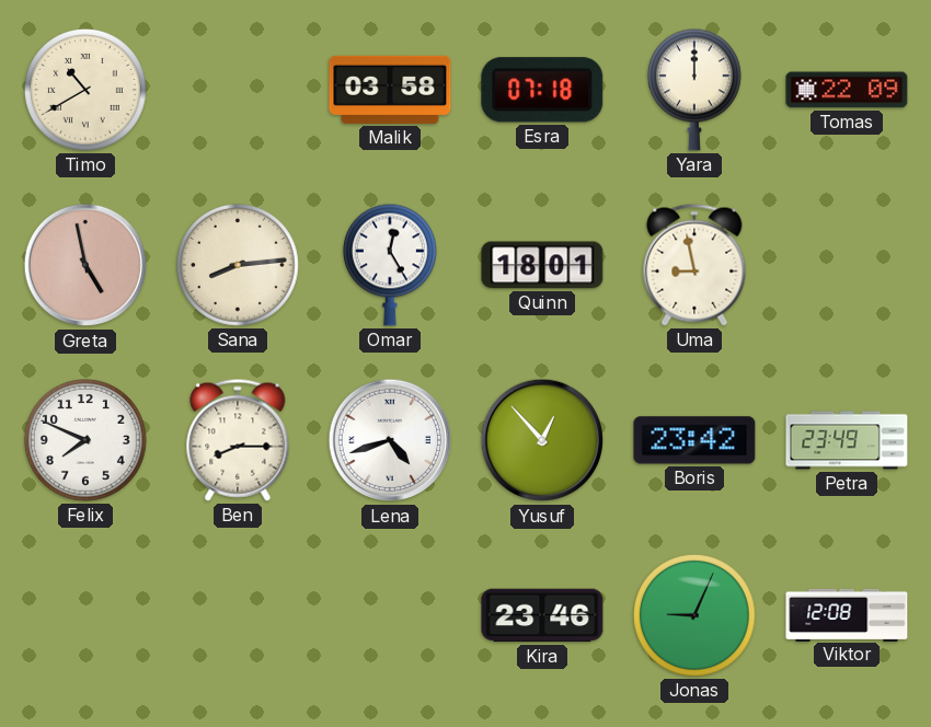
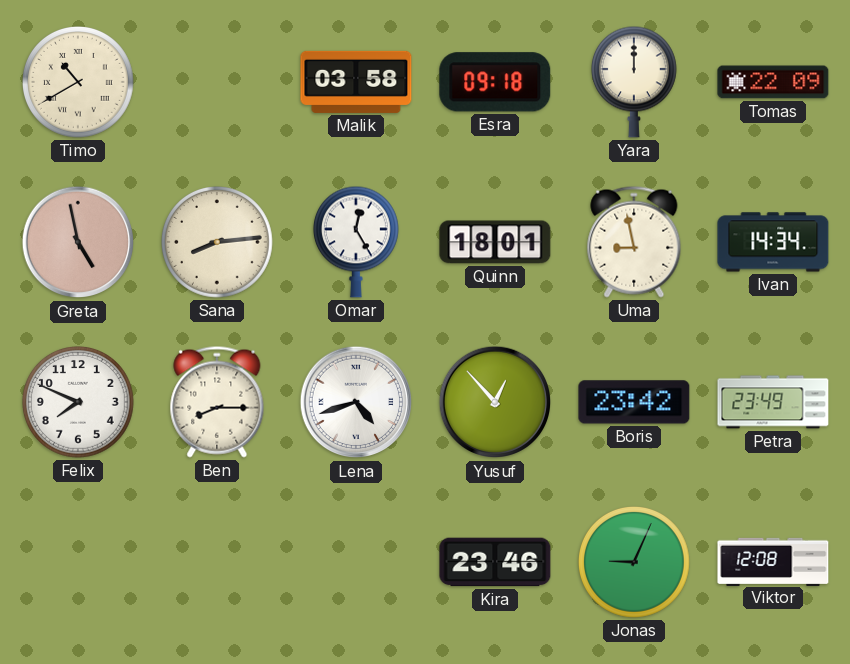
Esra: 07:18 -> 09:18 (495, 82)
Ivan: none -> 14:34 (773, 242)
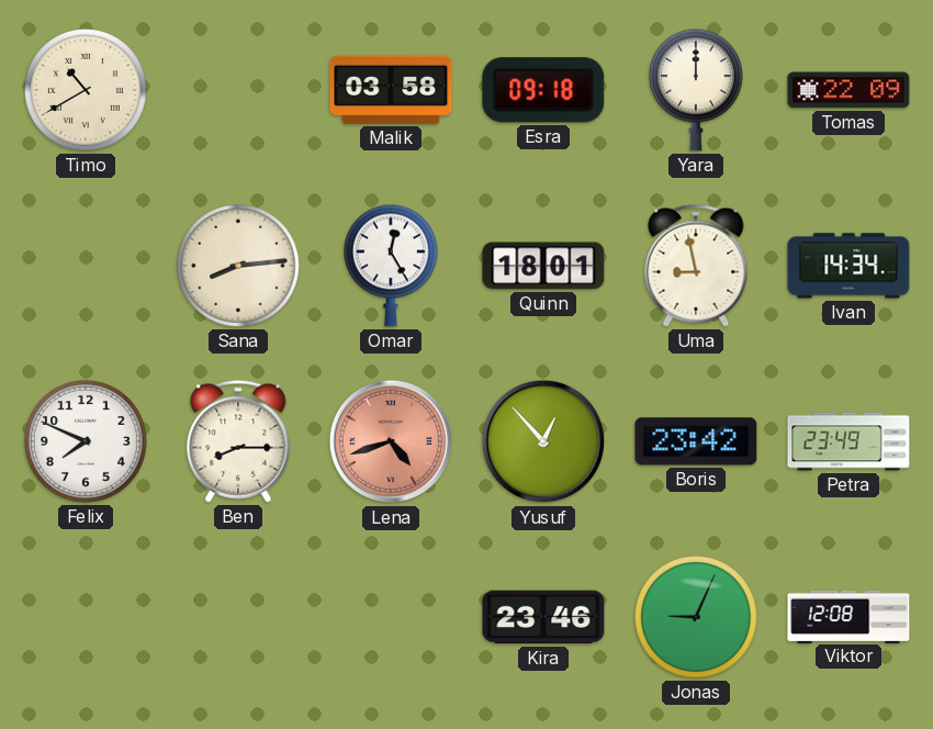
Greta: 4:58 -> none (78, 242)
Lena dial: white -> salmon (391, 441)
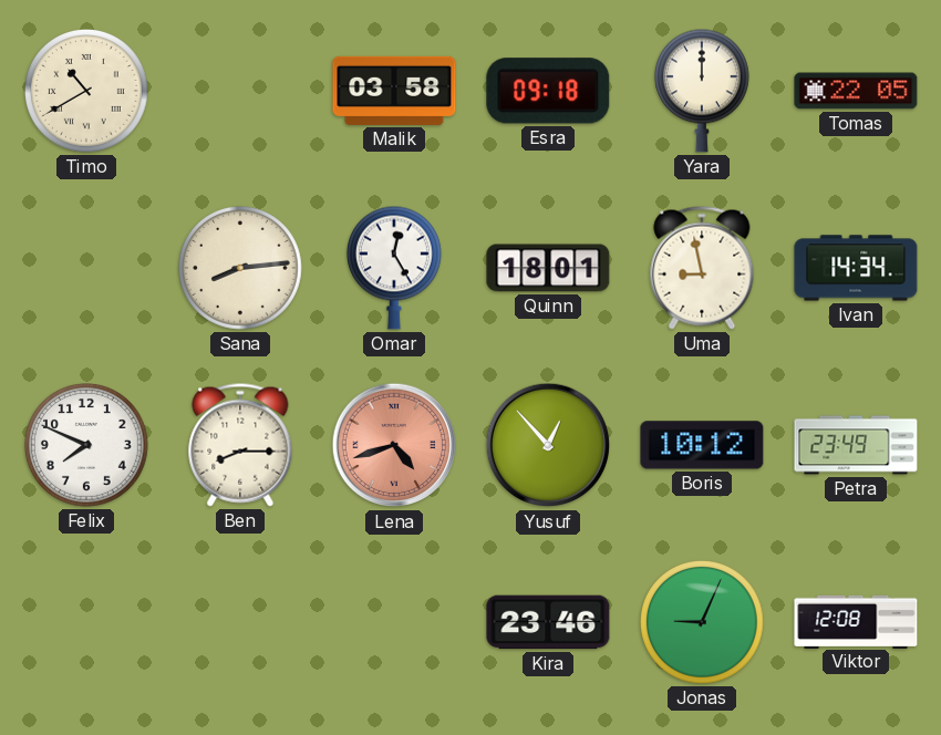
Tomas: 22:09 -> 22:05 (856, 91)
Boris: 23:42 -> 10:12 (702, 445)
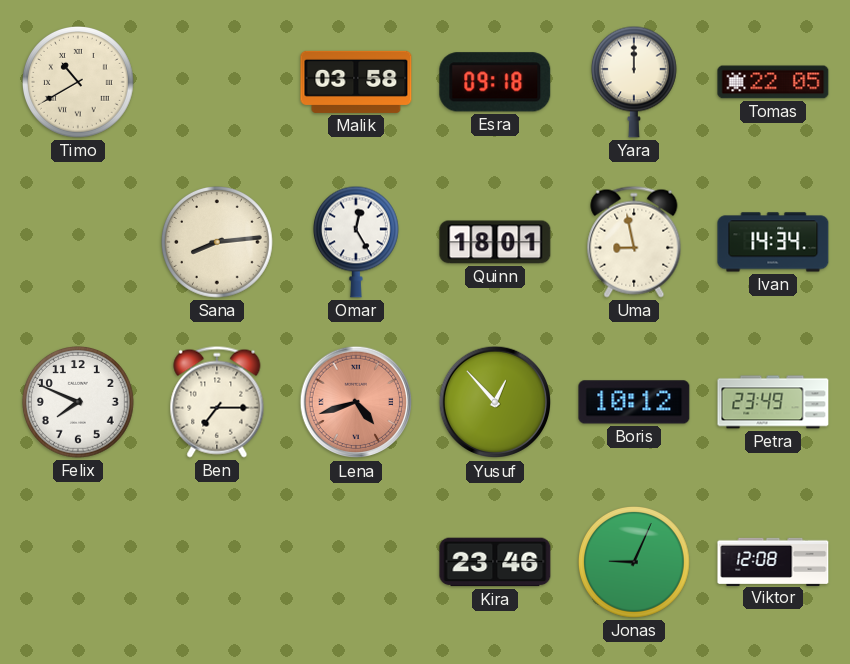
Ben: 8:15 -> 7:15 (217, 402)
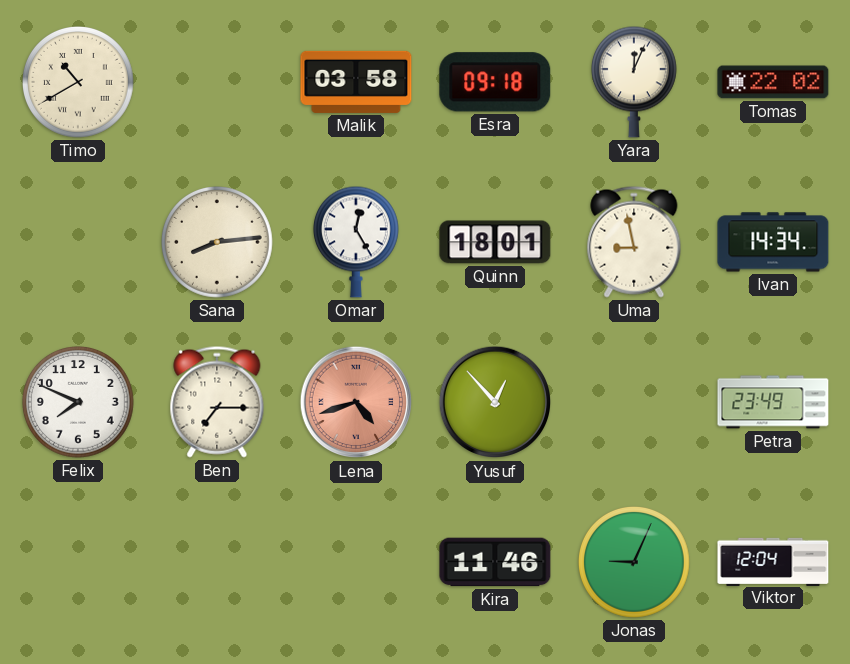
Yara: 12:00 -> 12:04 (634, 82)
Tomas: 22:05 -> 22:02 (773, 82)
Boris: 10:12 -> none (634, 402)
Kira: 23:46 -> 11:46 (495, 562)
Viktor: 12:08 -> 12:04 (773, 561)
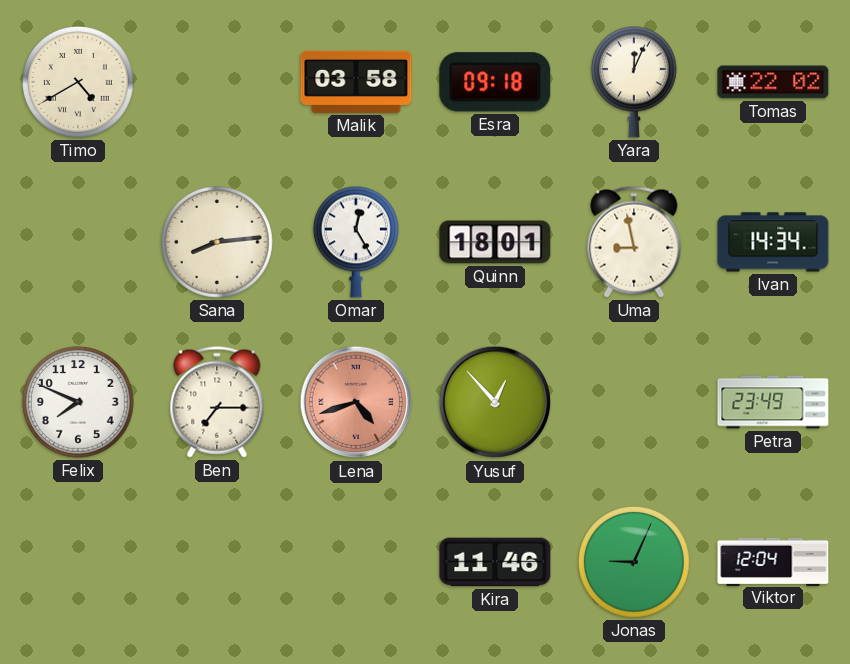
Timo: 10:40 -> 4:40 (79, 83)
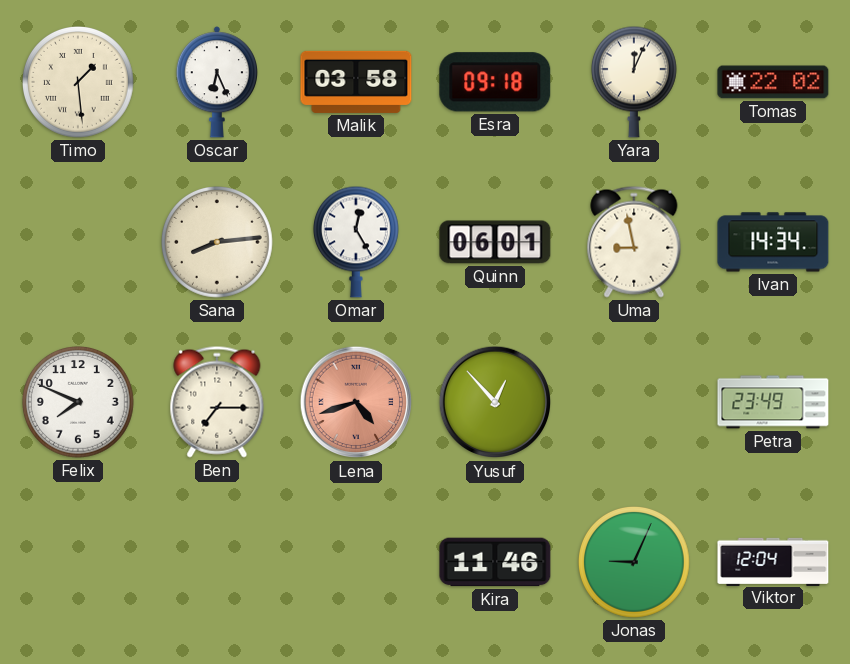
Timo: 4:40 -> 1:29 (79, 83)
Oscar: none -> 6:26 (217, 82)
Quinn: 18:01 -> 06:01 (495, 242)
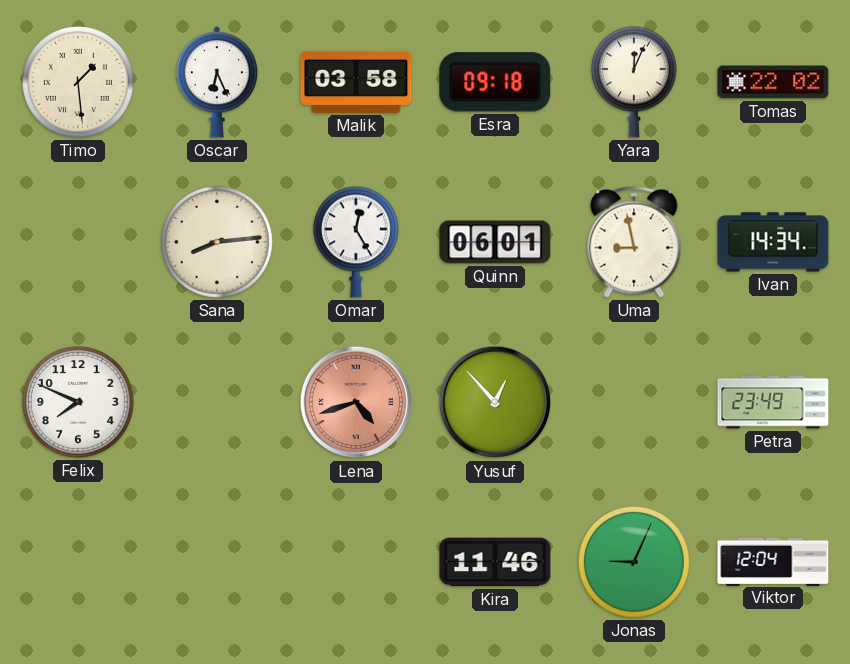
Ben: 7:15 -> none (217, 402)
